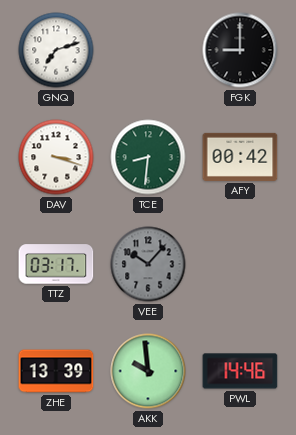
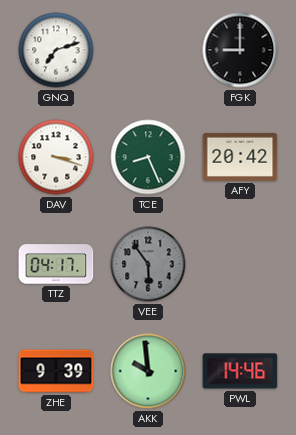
TCE: 8:31 -> 8:26 (148, 157)
AFY: 00:42 -> 20:42 (240, 157)
TTZ: 03:17 -> 04:17 (56, 264)
VEE: 10:07 -> 5:54 (148, 264)
ZHE: 13:39 -> 9:39 (56, 371)
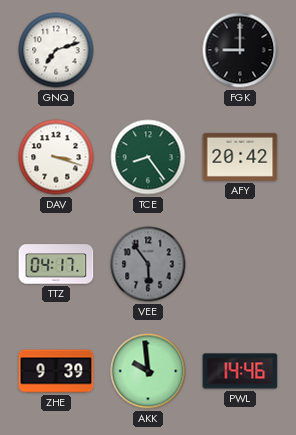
TCE: 8:26 -> 8:24 (148, 157)
